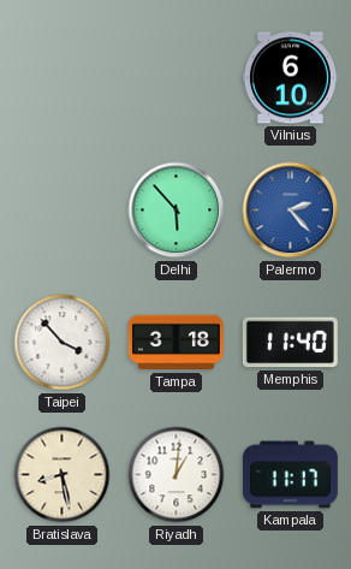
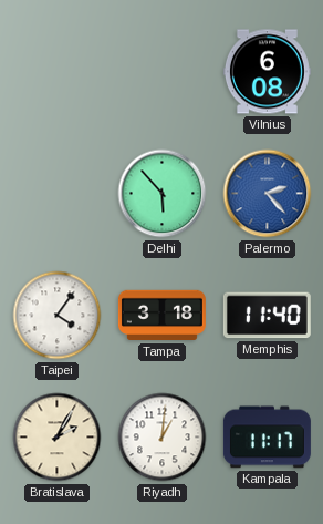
Vilnius: 6:10 -> 6:08 (267, 72)
Taipei: 3:53 -> 4:06 (58, 316)
Bratislava: 8:28 -> 2:05 (58, 438)
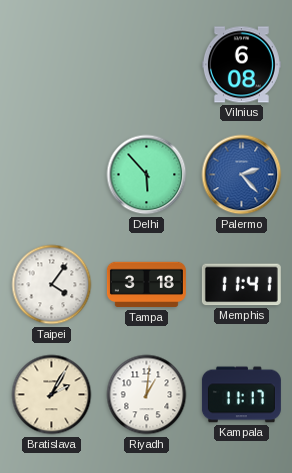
Memphis: 11:40 -> 11:41 (241, 285)
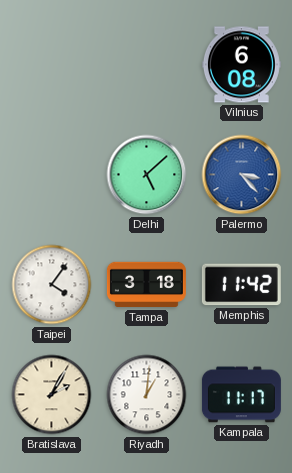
Delhi: 5:53 -> 5:08 (147, 175)
Palermo: 2:23 -> 3:23 (242, 175)
Memphis: 11:41 -> 11:42 (241, 285)
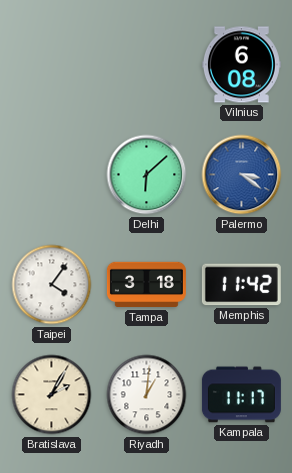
Delhi: 5:08 -> 6:08 (147, 175)
Palermo: 3:23 -> 3:21 (242, 175)
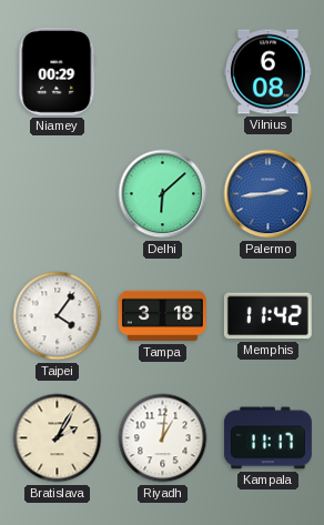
Niamey: none -> 00:29 (58, 71)
Palermo: 3:21 -> 2:44 (269, 194)
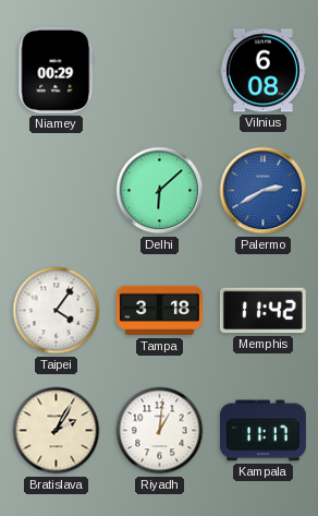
Palermo: 2:44 -> 2:40 (264, 191)
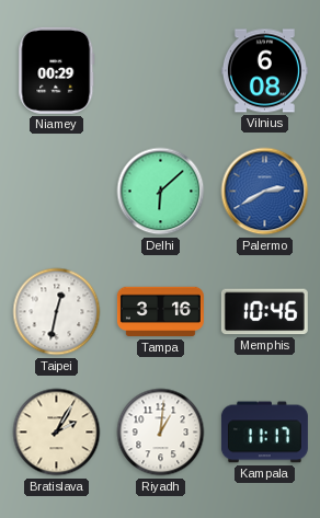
Taipei: 4:06 -> 12:32 (57, 312)
Tampa: 3:18 -> 3:16 (160, 312)
Memphis: 11:42 -> 10:46 (264, 312)
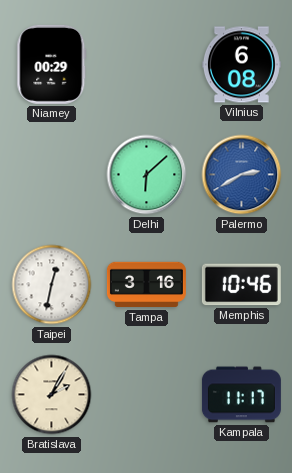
Riyadh: 1:01 -> none (161, 433)
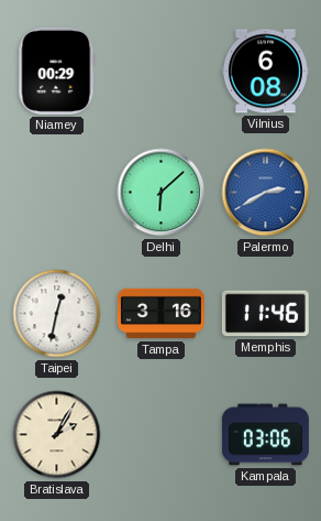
Memphis: 10:46 -> 11:46 (265, 314)
Kampala: 11:17 -> 03:06 (265, 435)
